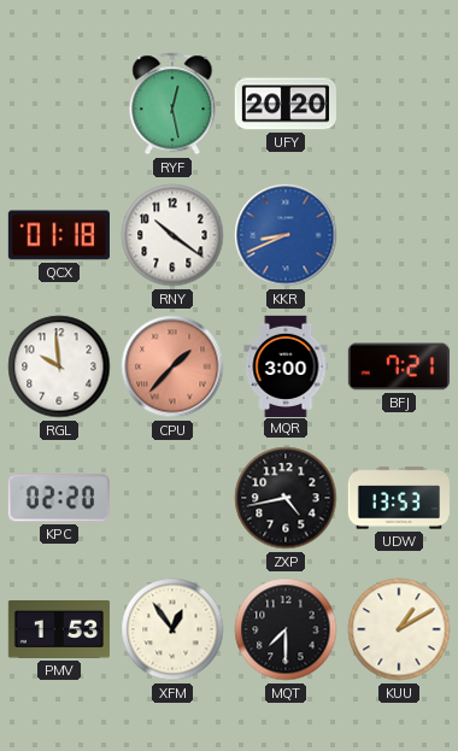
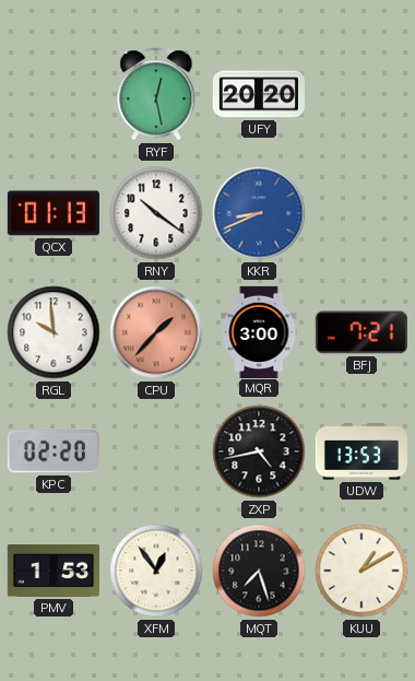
QCX: 01:18 -> 01:13 (54, 213)
MQT: 7:30 -> 7:27 (259, 571)
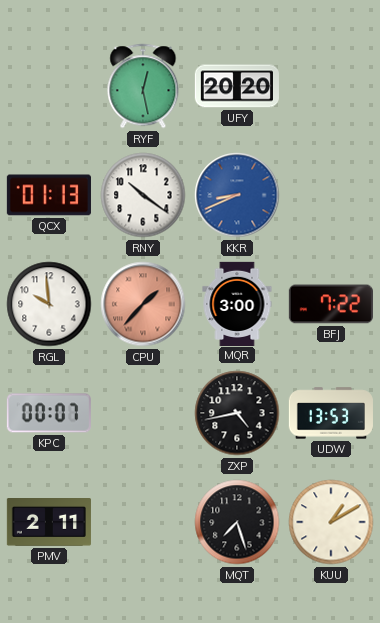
BFJ: 7:21 -> 7:22 (331, 304)
KPC: 02:20 -> 00:07 (49, 413)
PMV: 1:53 -> 2:11 (49, 523)
XFM: 12:54 -> none (156, 571)
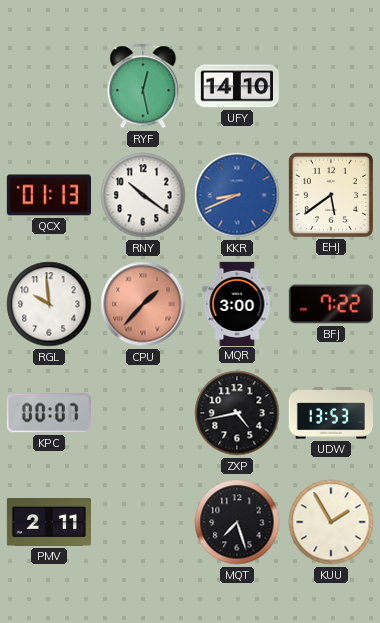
UFY: 20:20 -> 14:10 (237, 86)
EHJ: none -> 5:39 (331, 195)
KUU: 1:10 -> 1:55 (331, 522)
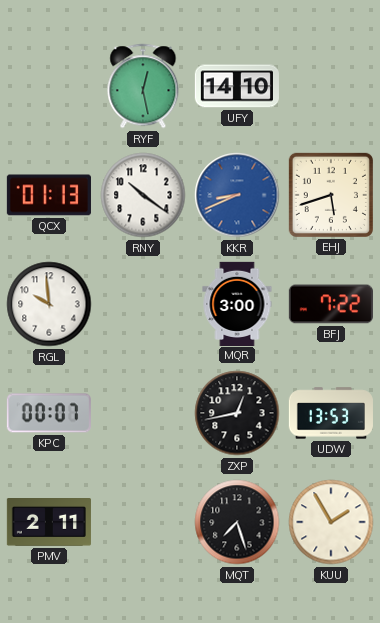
EHJ: 5:39 -> 5:42 (331, 195)
CPU: 1:37 -> none (143, 304)
ZXP: 4:43 -> 12:43 (237, 413)
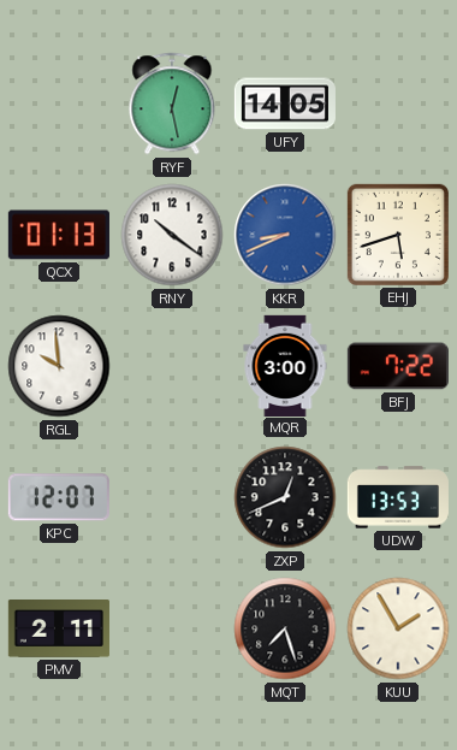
UFY: 14:10 -> 14:05 (285, 104)
KPC: 00:07 -> 12:07 (59, 497)
ZXP: 12:43 -> 12:41 (285, 497)
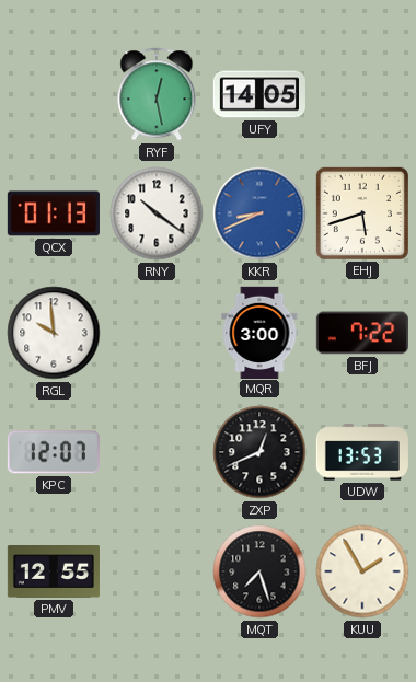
PMV: 2:11 -> 12:55 (54, 573)
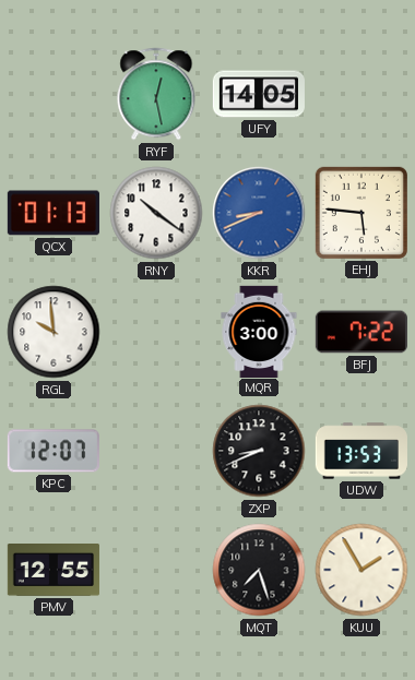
EHJ: 5:42 -> 5:46 (361, 213)
ZXP: 12:41 -> 8:41 (259, 451)
